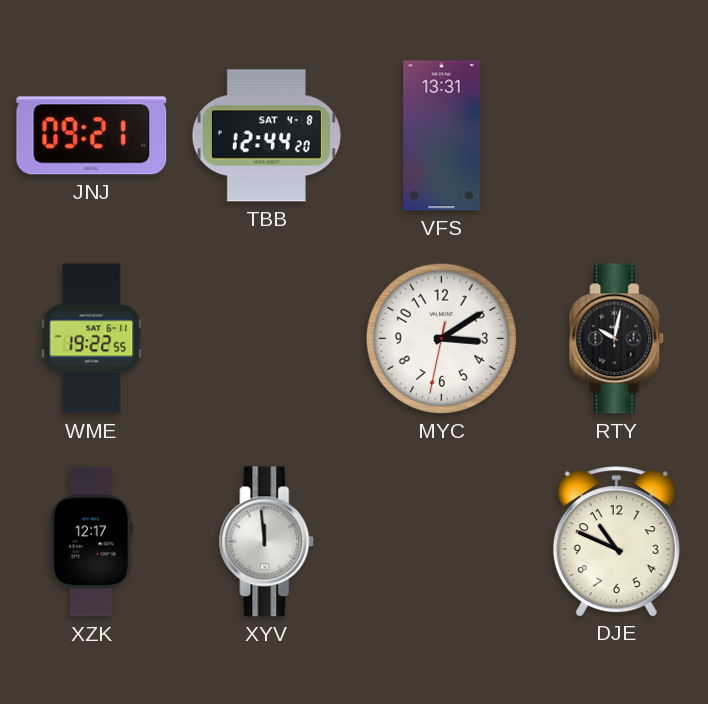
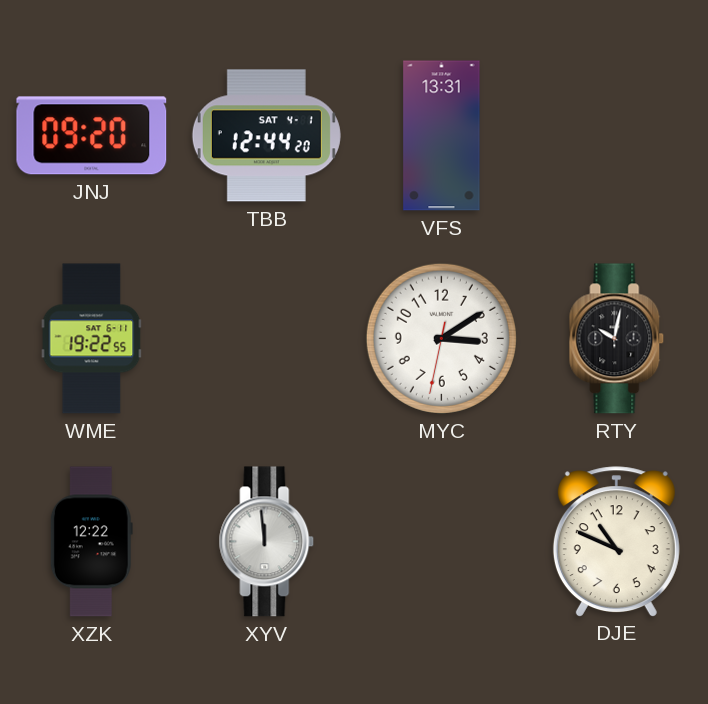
JNJ: 09:21 -> 09:20 (92, 136)
TBB date: SAT 4-8 -> SAT 4-1 (266, 136)
XZK: 12:17 -> 12:22 (91, 542)
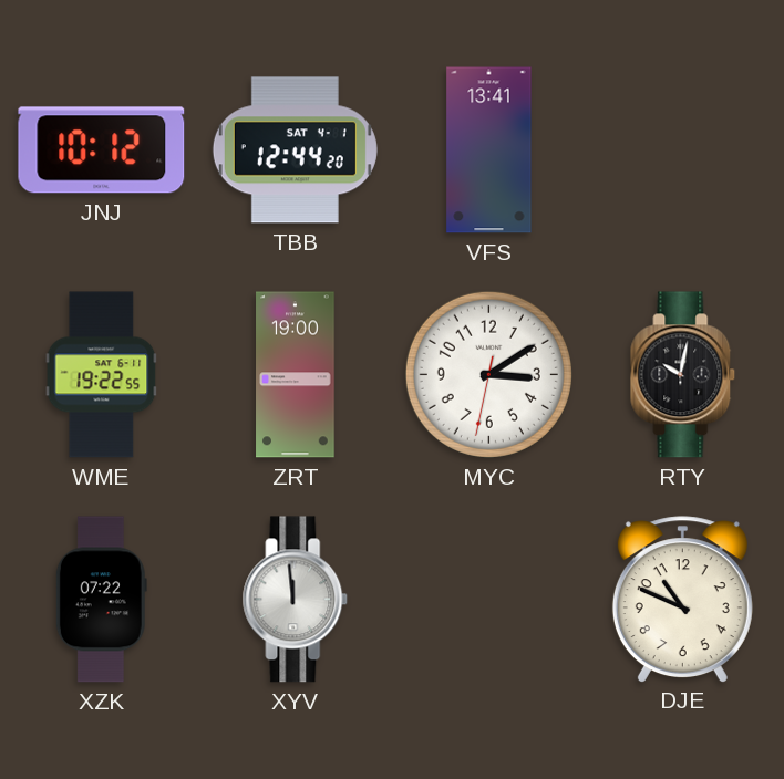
JNJ: 09:20 -> 10:12 (102, 150)
VFS: 13:31 -> 13:41 (489, 150)
ZRT: none -> 19:00 (296, 375)
XZK: 12:22 -> 07:22 (101, 600)
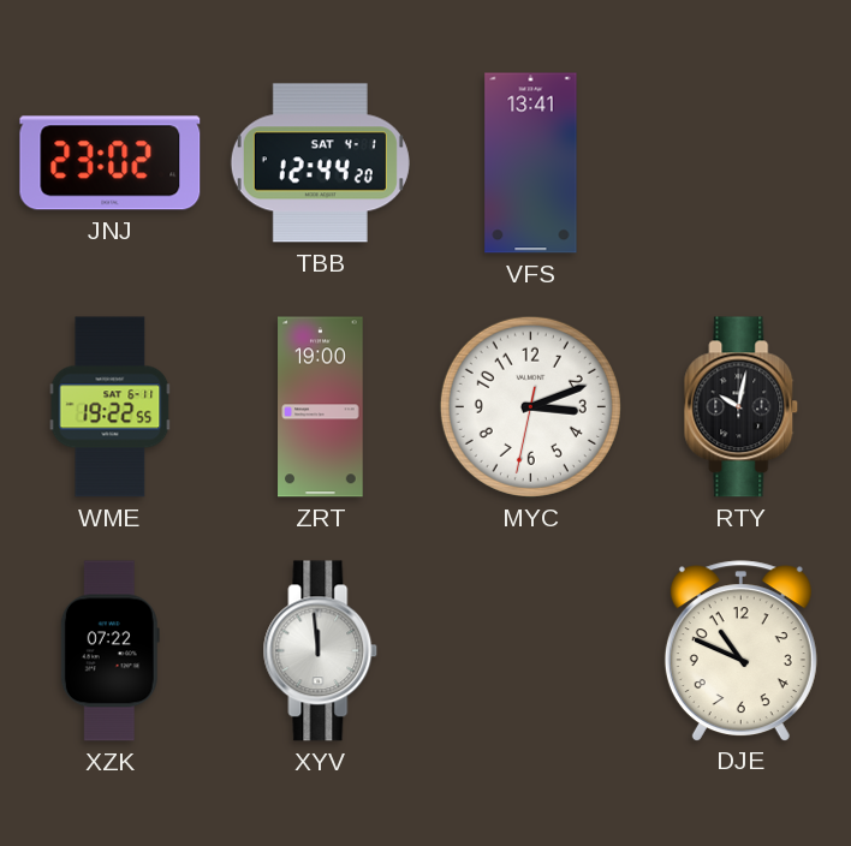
JNJ: 10:12 -> 23:02 (111, 163)
MYC: 3:09 -> 3:11 (530, 406)
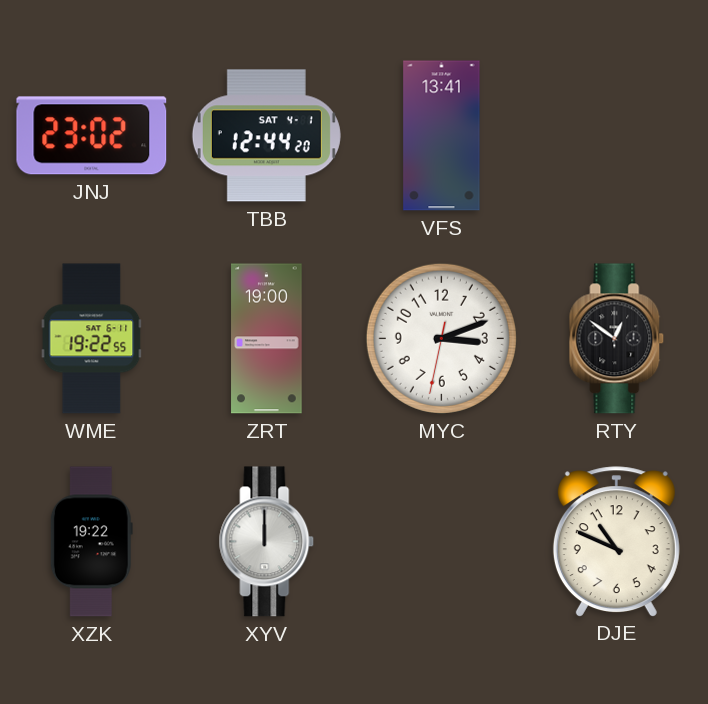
RTY: 10:02 -> 12:51 (617, 339)
XZK: 07:22 -> 19:22 (91, 542)
XYV: 11:59 -> 12:00 (267, 542)
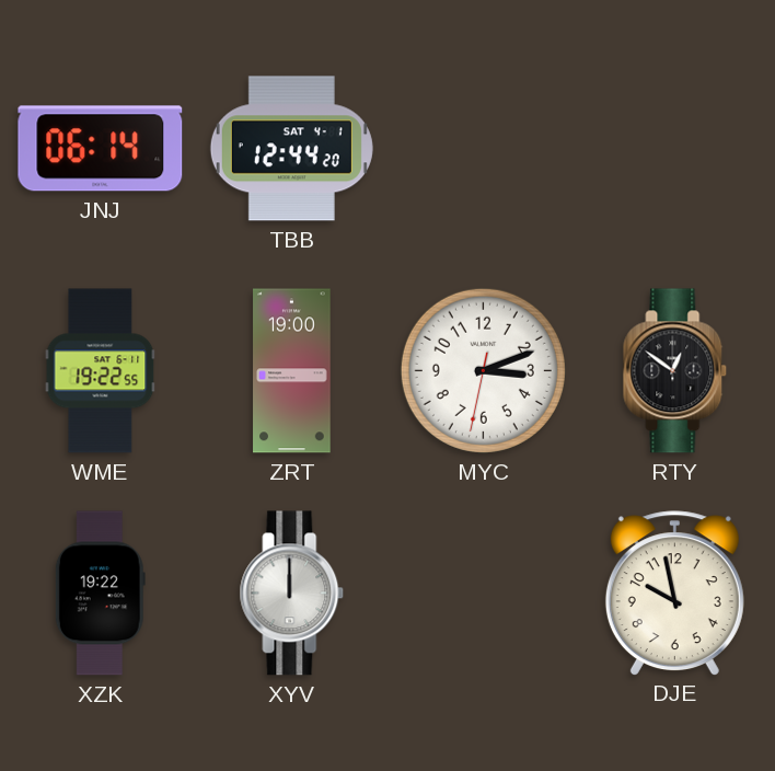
JNJ: 23:02 -> 06:14 (101, 149)
VFS: 13:41 -> none (442, 136)
DJE: 10:49 -> 9:58 (674, 592)
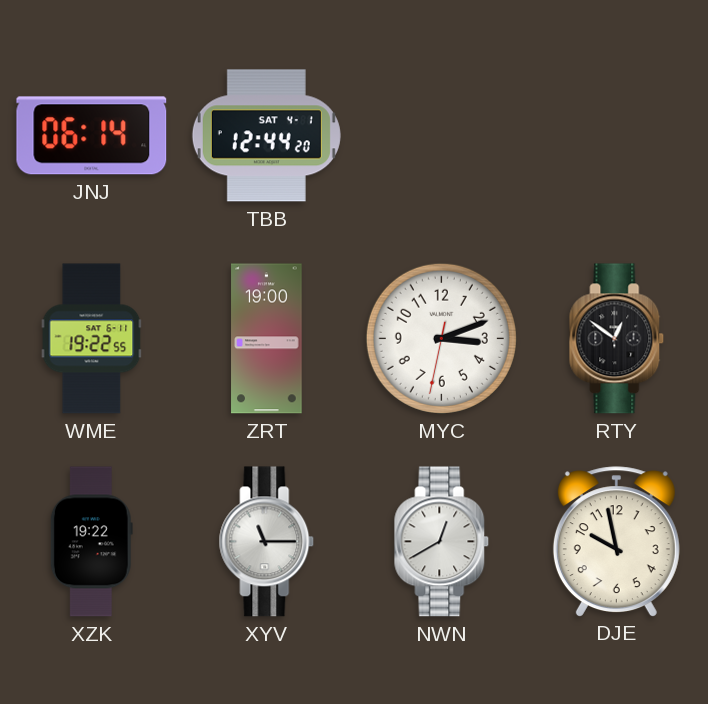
XYV: 12:00 -> 11:15 (267, 542)
NWN: none -> 12:40 (442, 542)
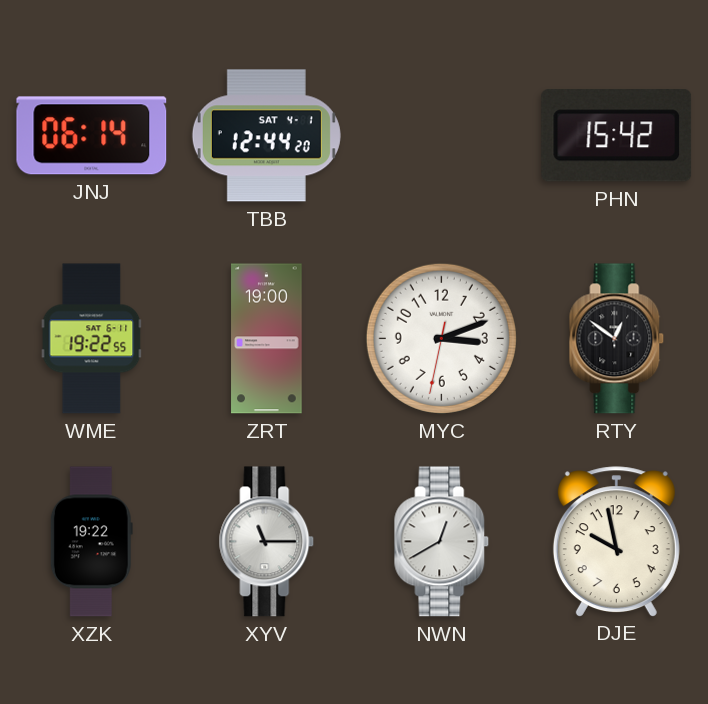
PHN: none -> 15:42 (617, 136)
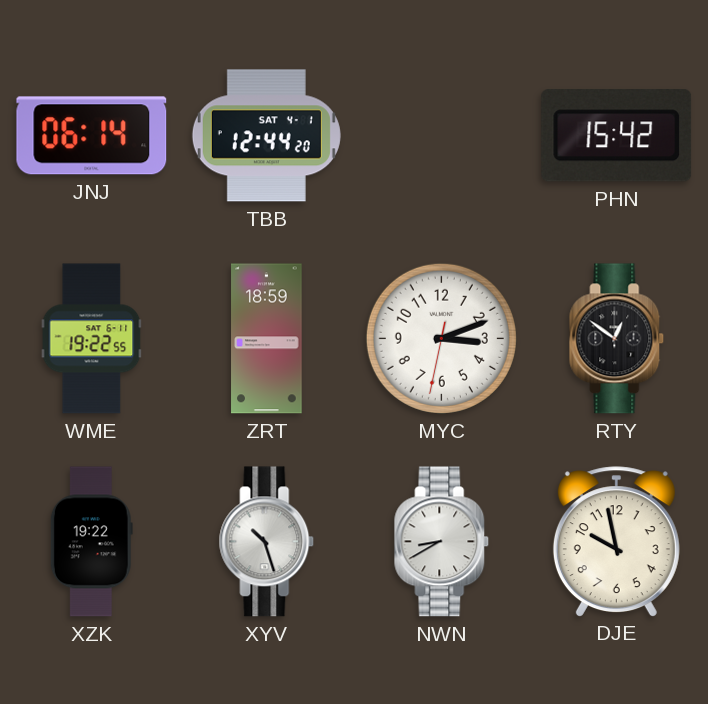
ZRT: 19:00 -> 18:59 (267, 339)
XYV: 11:15 -> 10:27 (267, 542)
NWN: 12:40 -> 8:40 (442, 542)
